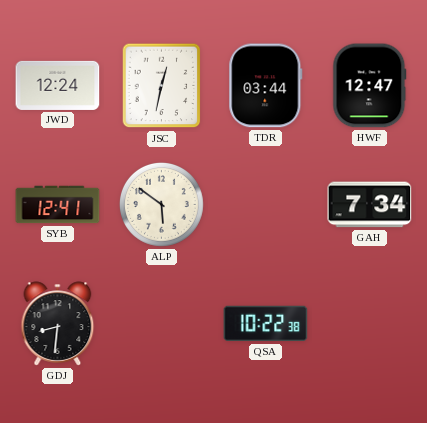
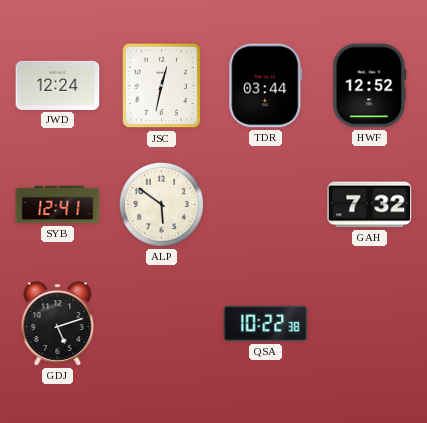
HWF: 12:47 -> 12:52 (370, 86)
GAH: 7:34 -> 7:32 (370, 205)
GDJ: 8:31 -> 5:12 (58, 324)
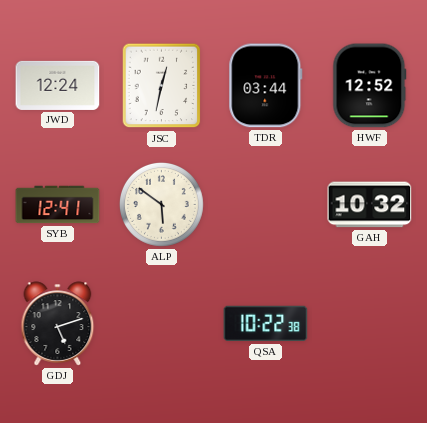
GAH: 7:32 -> 10:32 (370, 205)
